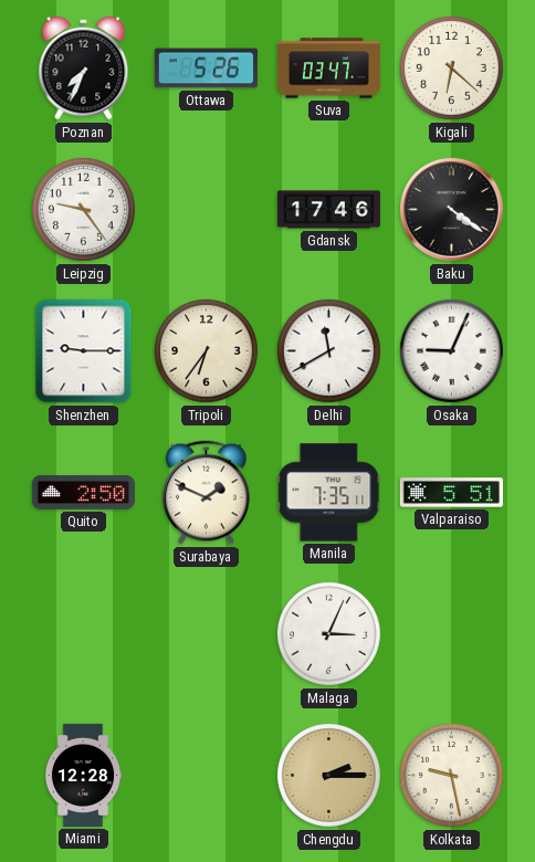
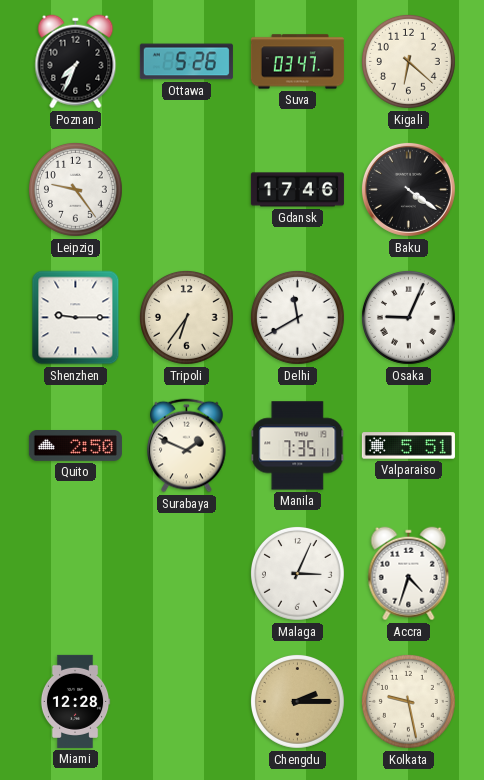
Accra: none -> 4:33 (409, 574)
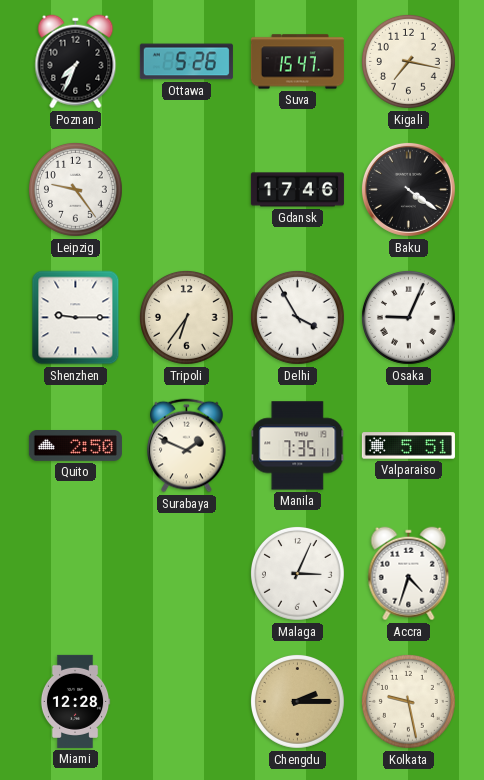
Suva: 03:47 -> 15:47 (297, 62)
Kigali: 6:22 -> 7:17 (408, 61)
Delhi: 11:40 -> 3:55 (297, 317)
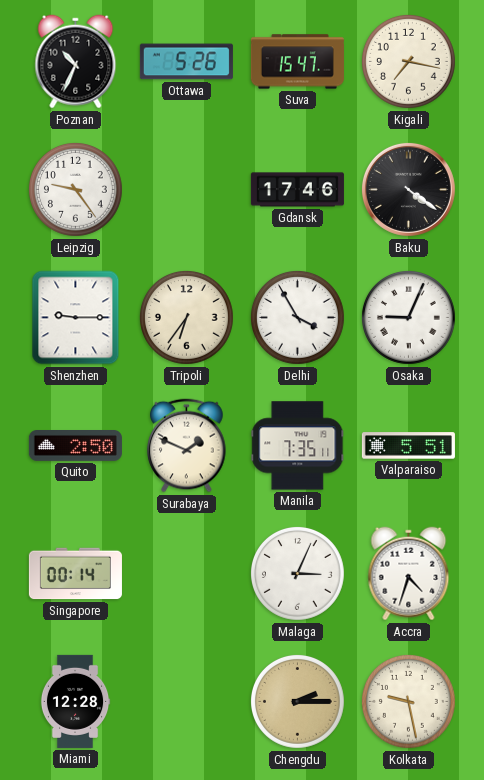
Poznan: 7:34 -> 10:34 (76, 62)
Singapore: none -> 00:14 (75, 574)
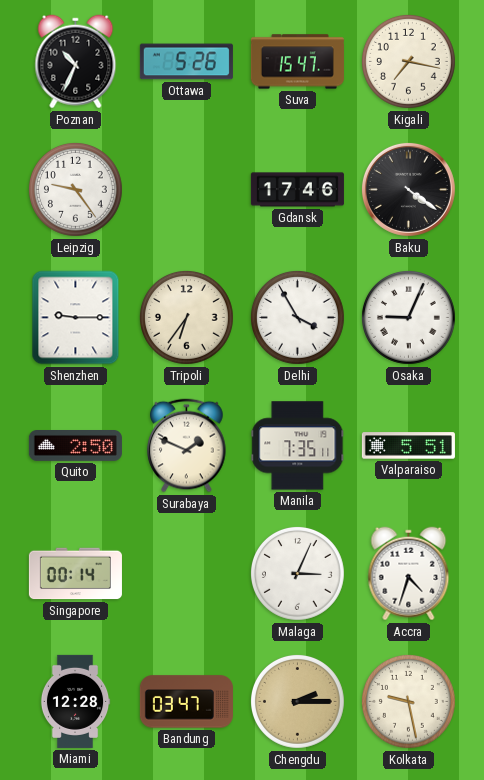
Bandung: none -> 03:47 (186, 702)
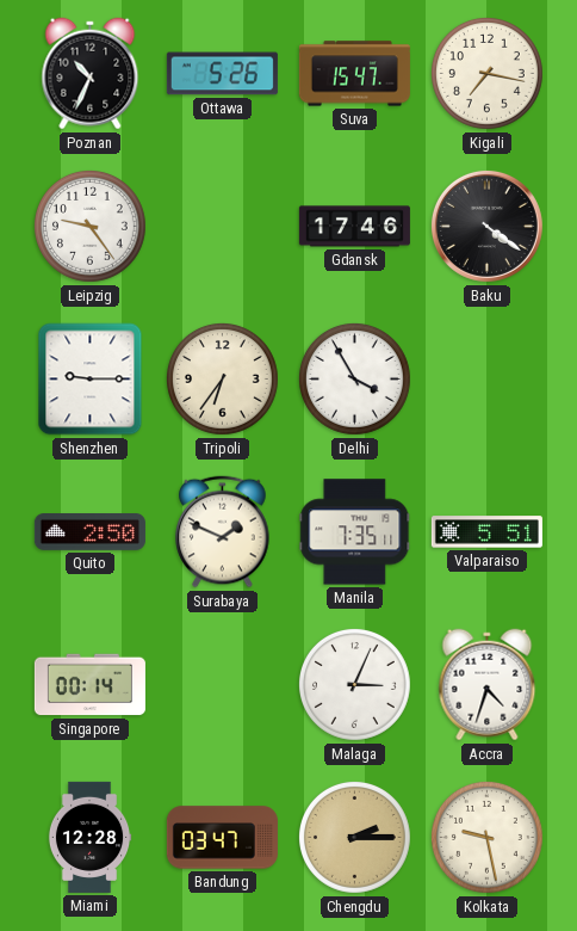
Osaka: 9:04 -> none (408, 317)
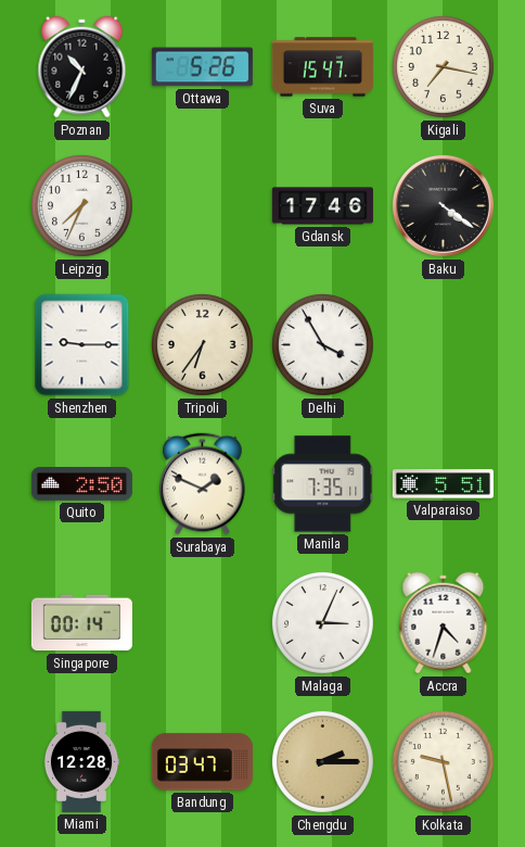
Leipzig: 9:24 -> 7:34 (81, 205)
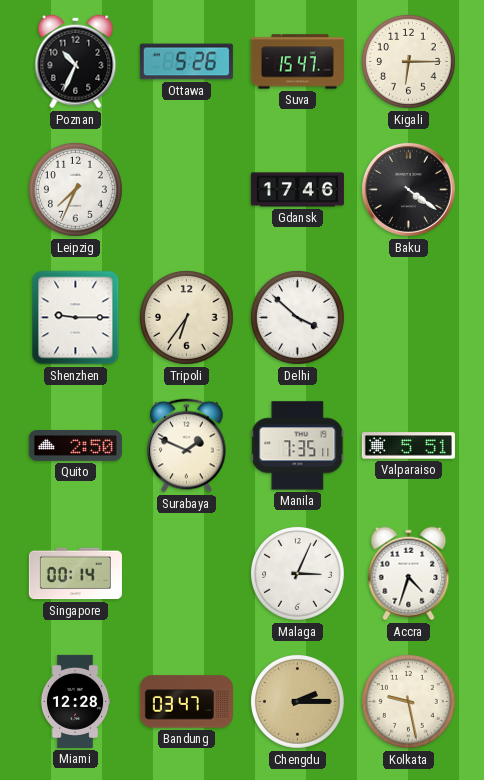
Kigali: 7:17 -> 6:15 (408, 61)
Delhi: 3:55 -> 3:52 (297, 317)
